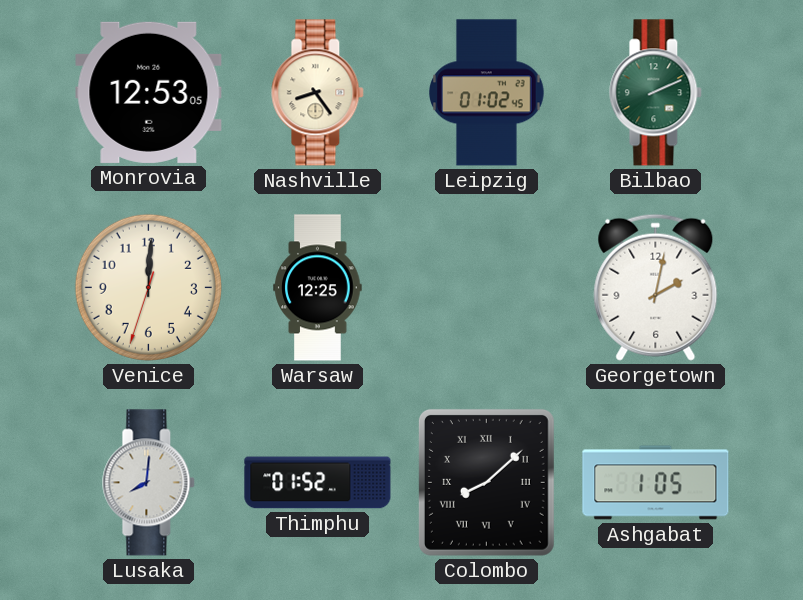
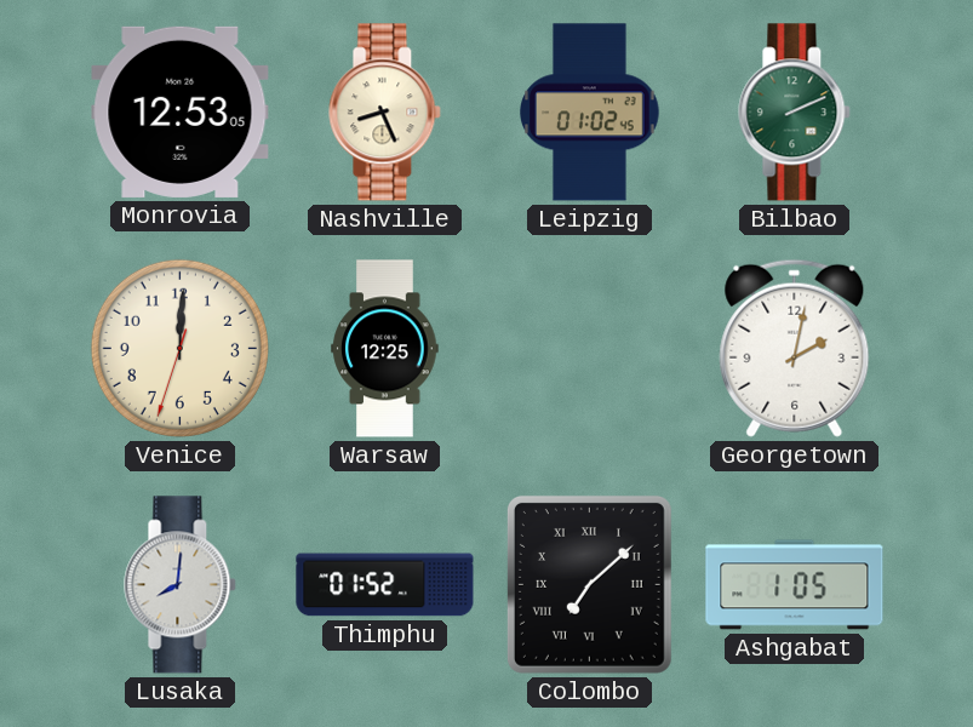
Nashville: 8:24 -> 8:26 (385, 113)
Colombo: 8:08 -> 7:08 (589, 584)
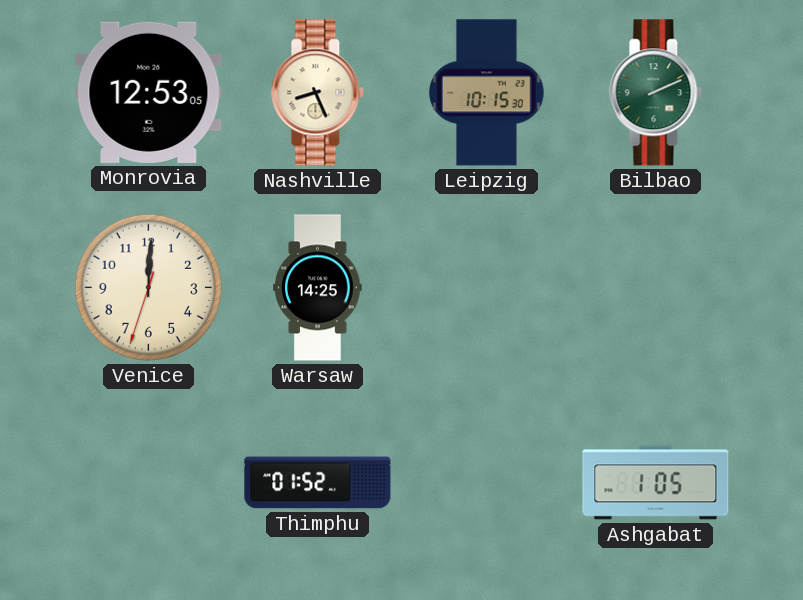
Leipzig: 01:02 -> 10:15 (487, 93)
Warsaw: 12:25 -> 14:25 (318, 288)
Georgetown: 2:02 -> none (795, 348)
Lusaka: 8:01 -> none (181, 585)
Colombo: 7:08 -> none (589, 584)
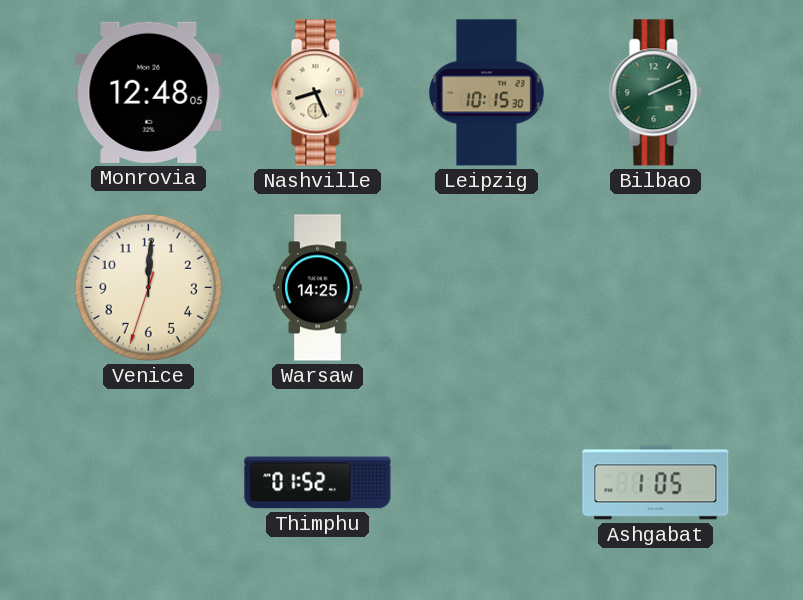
Monrovia: 12:53 -> 12:48 (149, 92)
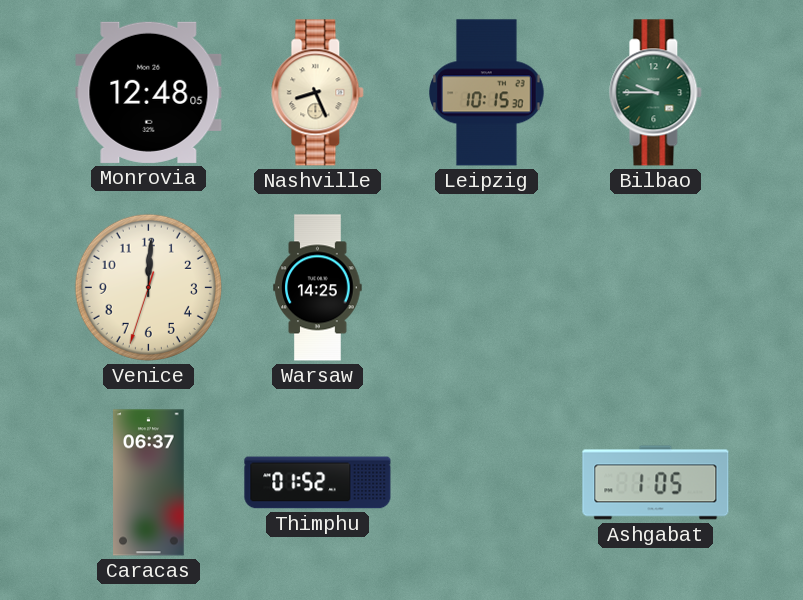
Bilbao: 2:11 -> 9:45 (656, 93)
Caracas: none -> 06:37 (149, 483)
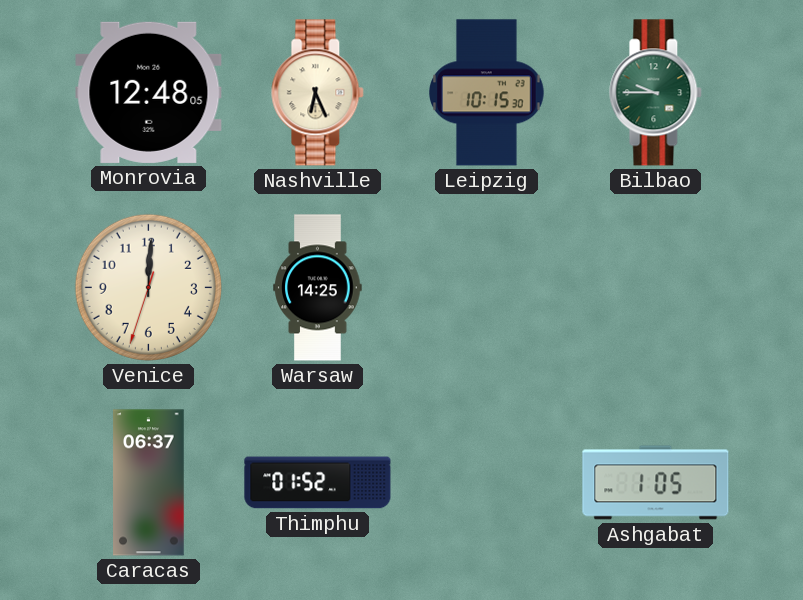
Nashville: 8:26 -> 6:26 (318, 93)
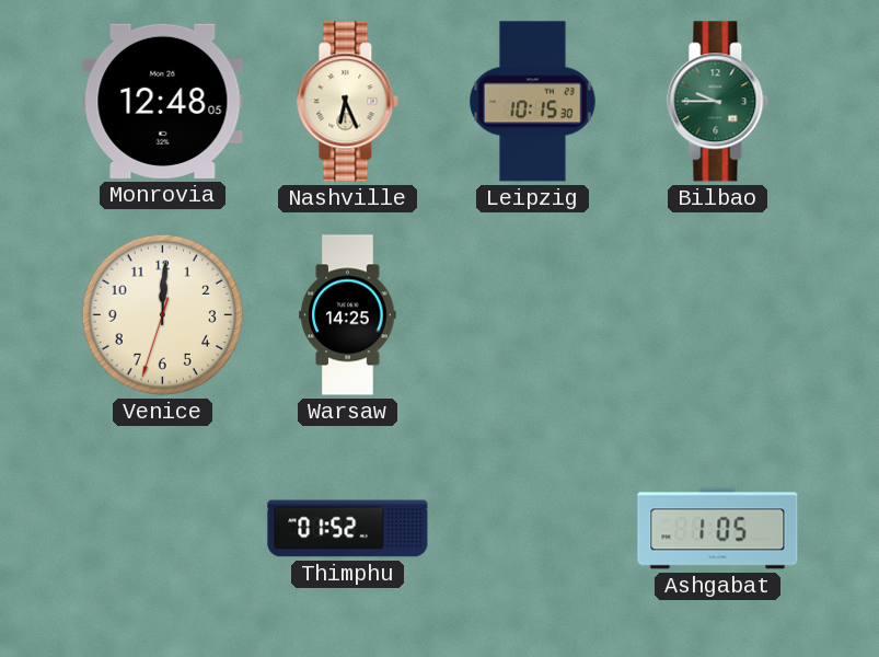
Caracas: 06:37 -> none (149, 483)
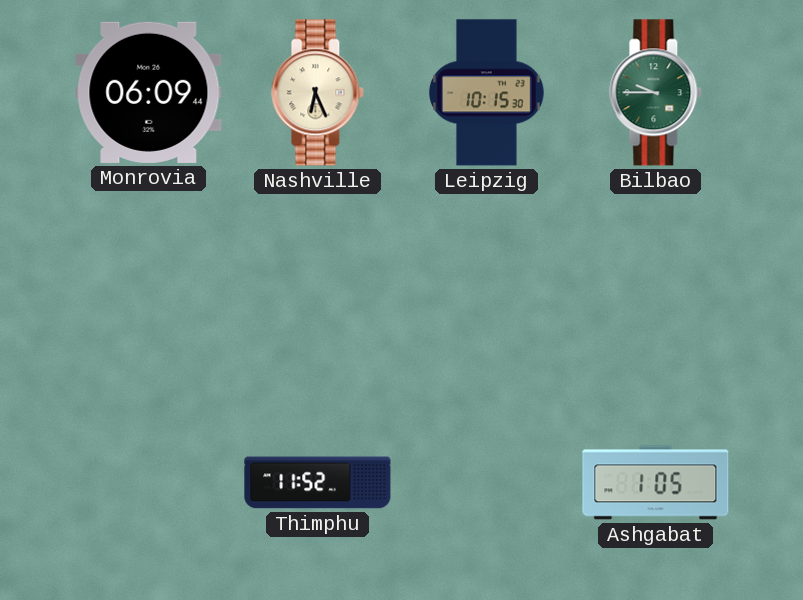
Monrovia: 12:48 -> 06:09 (149, 92)
Venice: 12:00 -> none (162, 314)
Warsaw: 14:25 -> none (348, 315)
Thimphu: 01:52 -> 11:52 (318, 483)
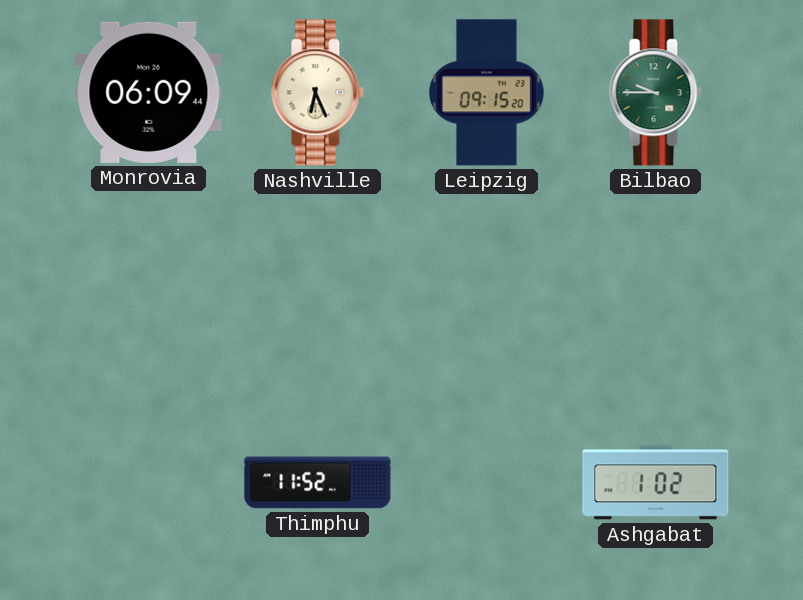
Leipzig: 10:15 -> 09:15 (487, 93)
Ashgabat: 1:05 -> 1:02 (656, 483)
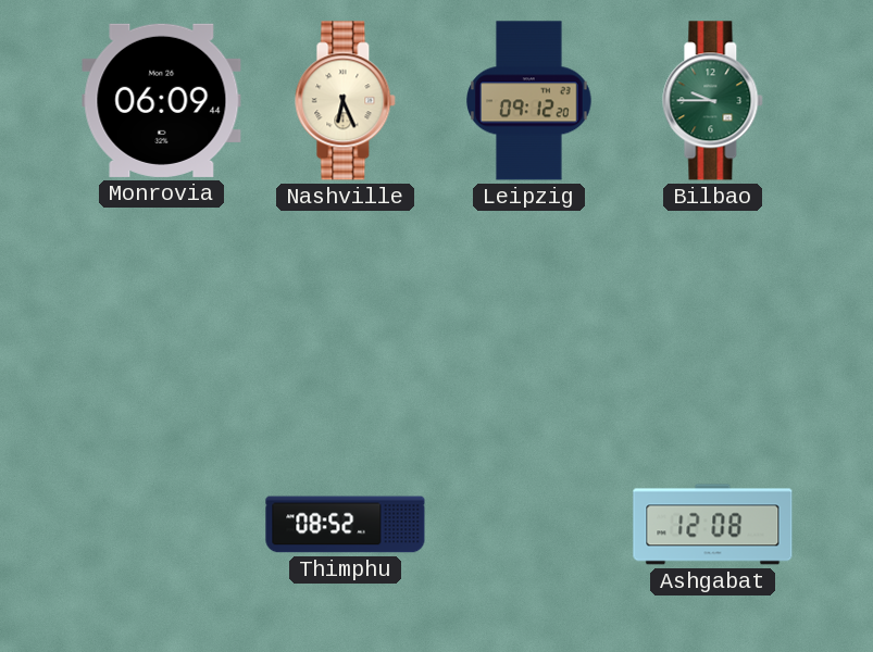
Leipzig: 09:15 -> 09:12 (529, 101)
Thimphu: 11:52 -> 08:52 (346, 525)
Ashgabat: 1:02 -> 12:08 (713, 525)
